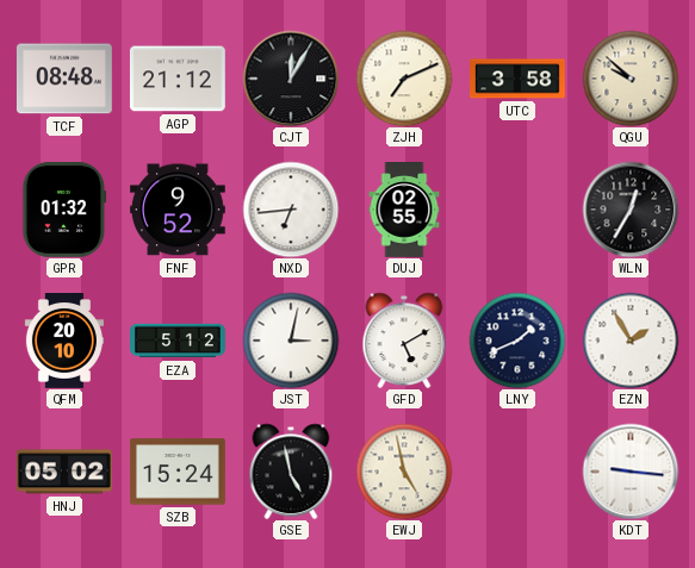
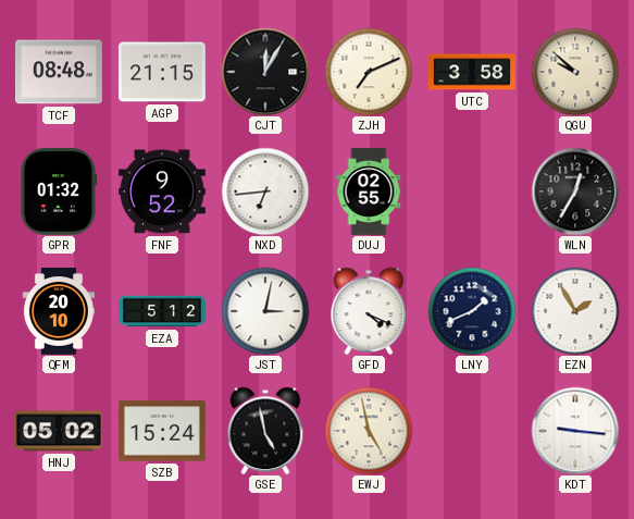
AGP: 21:12 -> 21:15 (162, 72)
GFD: 5:10 -> 4:19 (369, 311)
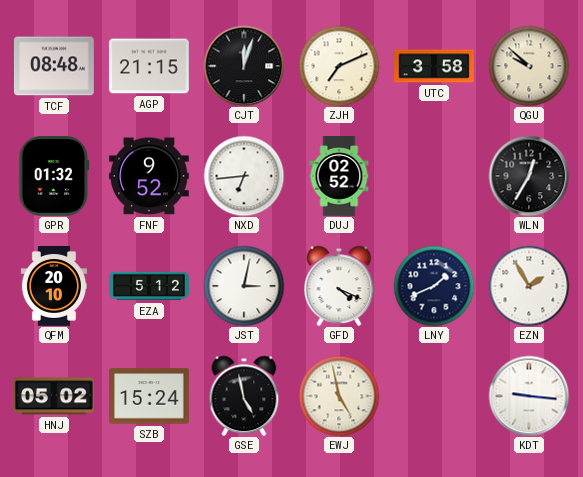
CJT: 12:05 -> 12:03 (244, 66)
DUJ: 02:55 -> 02:52 (339, 177)
